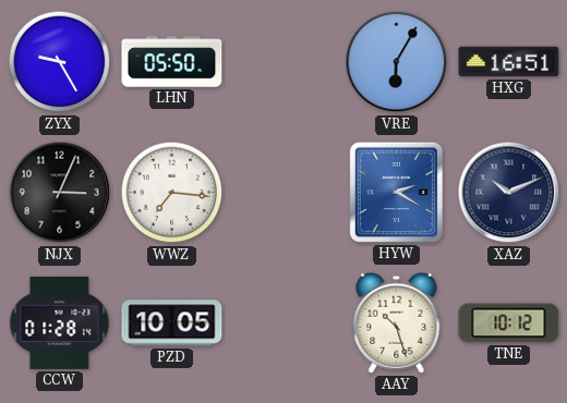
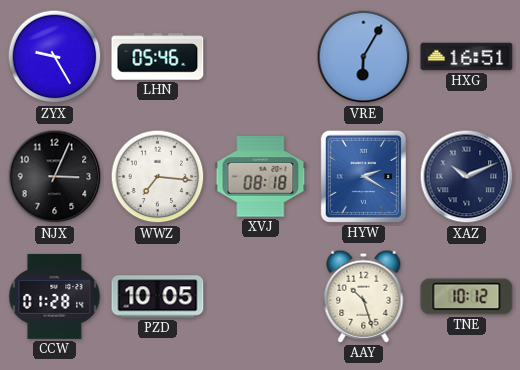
LHN: 05:50 -> 05:46 (158, 57)
XVJ: none -> 08:18 (261, 177)
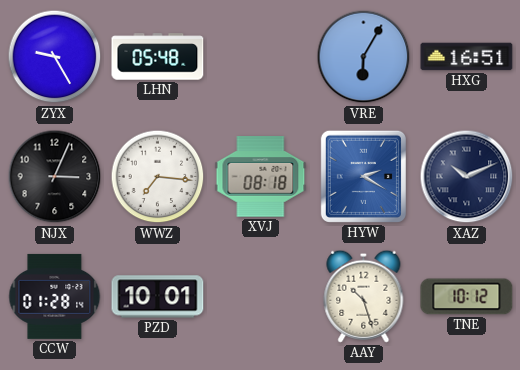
LHN: 05:46 -> 05:48 (158, 57)
PZD: 10:05 -> 10:01 (158, 297)
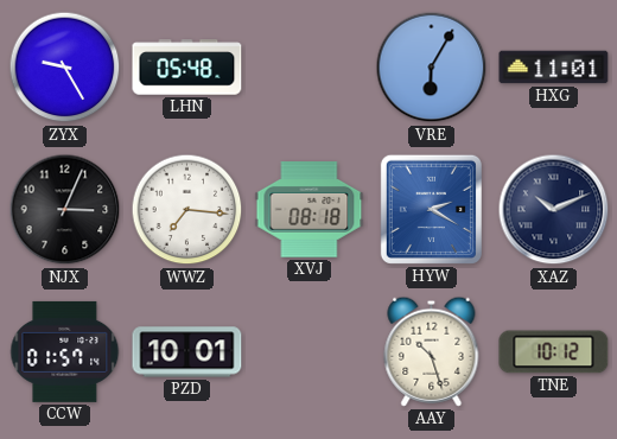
HXG: 16:51 -> 11:01 (554, 68)
CCW: 01:28 -> 01:57 (65, 351)
